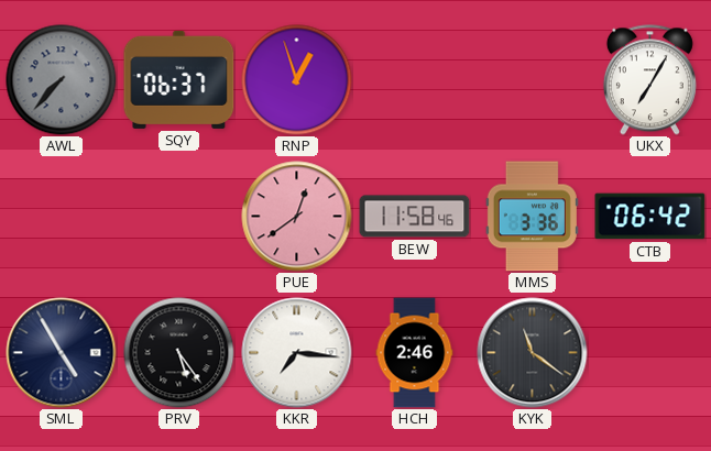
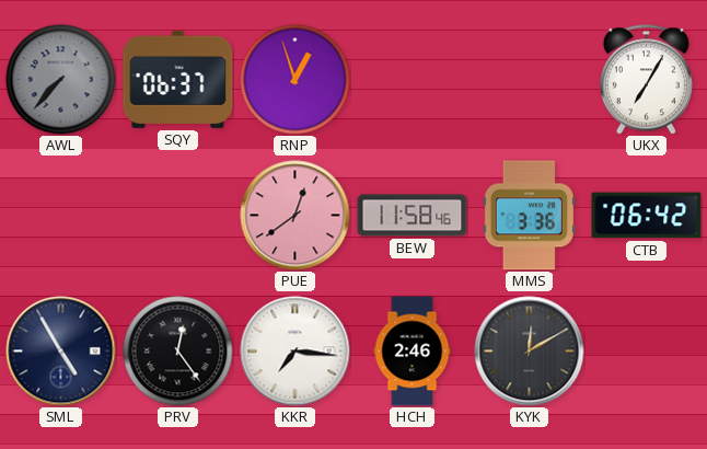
PRV: 5:24 -> 12:24 (178, 352)
KYK: 11:21 -> 12:10 (530, 352)
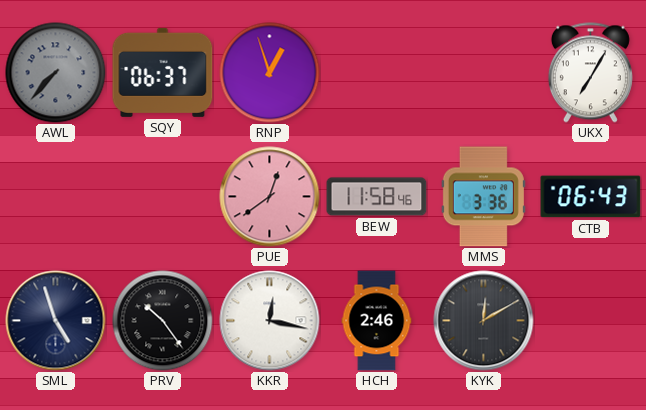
CTB: 06:42 -> 06:43 (591, 197)
SML: 4:55 -> 4:57 (56, 321)
PRV: 12:24 -> 10:24 (163, 321)
KKR: 7:16 -> 12:17 (270, 321)
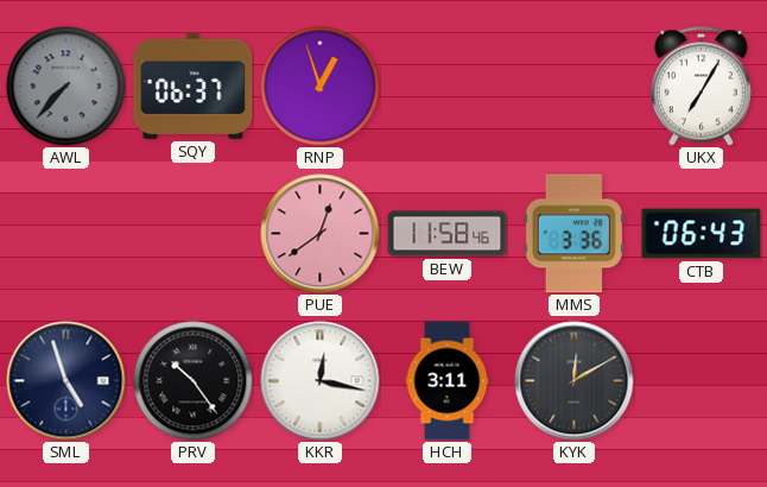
HCH: 2:46 -> 3:11 (448, 381)
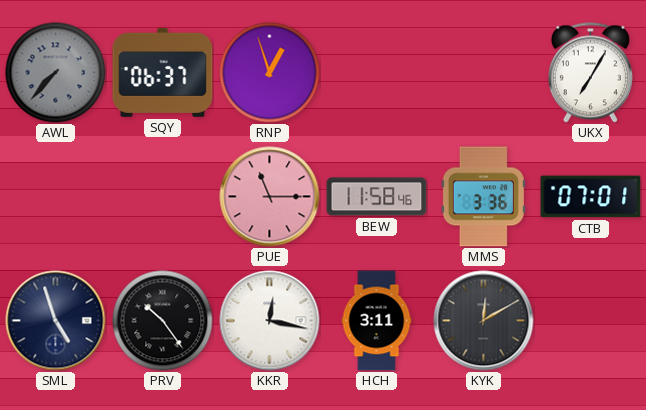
PUE: 12:39 -> 11:15 (270, 197)
CTB: 06:43 -> 07:01 (591, 197)
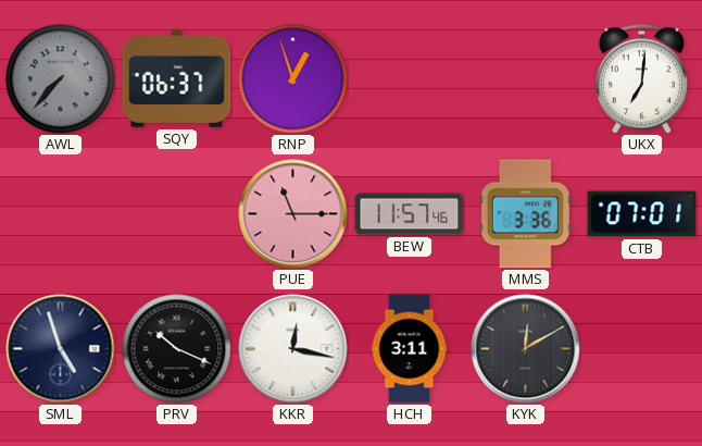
UKX: 7:05 -> 7:01 (641, 79)
BEW: 11:58 -> 11:57 (410, 214)
PRV: 10:24 -> 10:19 (177, 349)
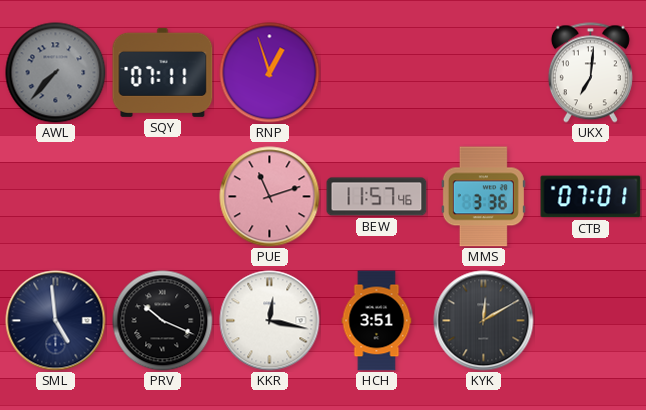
SQY: 06:37 -> 07:11 (163, 72)
PUE: 11:15 -> 11:12 (270, 197)
SML: 4:57 -> 4:59 (56, 321)
HCH: 3:11 -> 3:51 (377, 321)
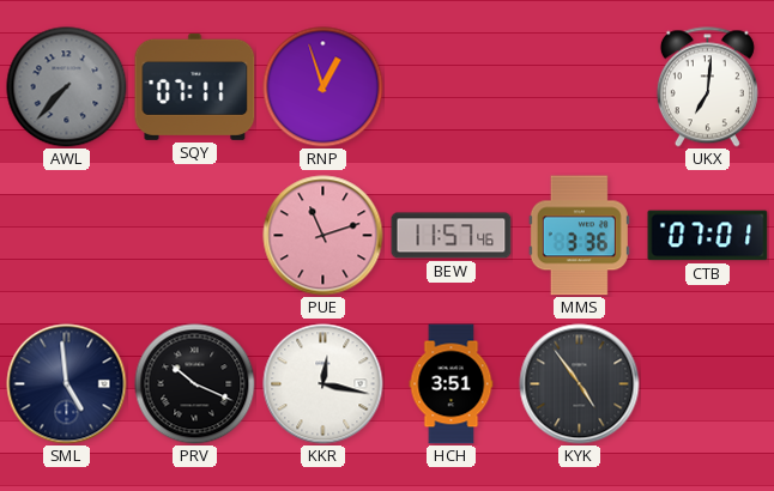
KYK: 12:10 -> 4:54 (580, 384)
